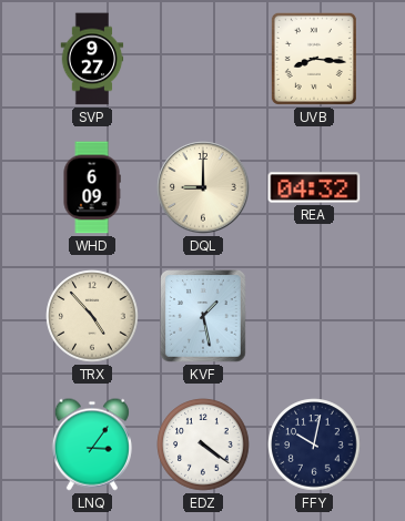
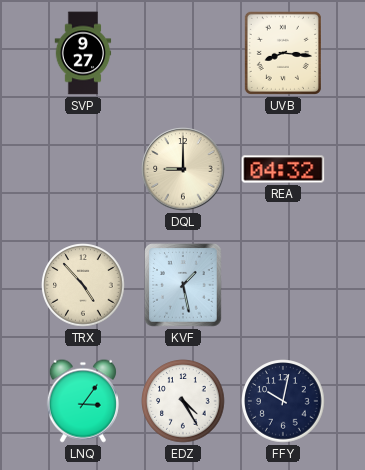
WHD: 6:09 -> none (92, 187)
EDZ: 4:21 -> 4:25 (183, 401)
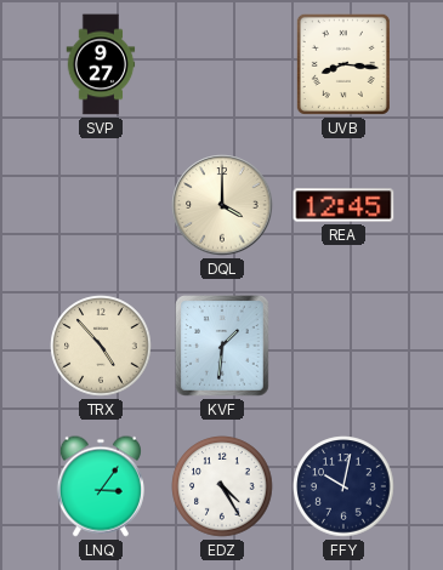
DQL: 9:00 -> 4:00 (222, 205)
REA: 04:32 -> 12:45 (343, 205)
KVF: 1:28 -> 1:31 (222, 346)
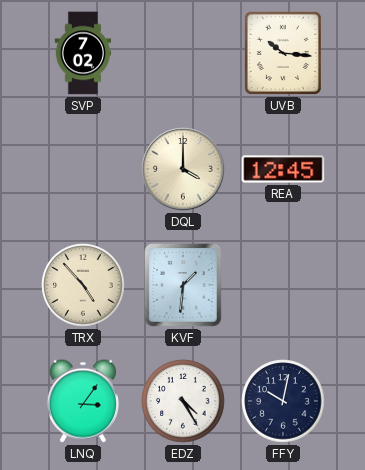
SVP: 9:27 -> 7:02 (83, 53)
UVB: 8:16 -> 10:16 (283, 53)
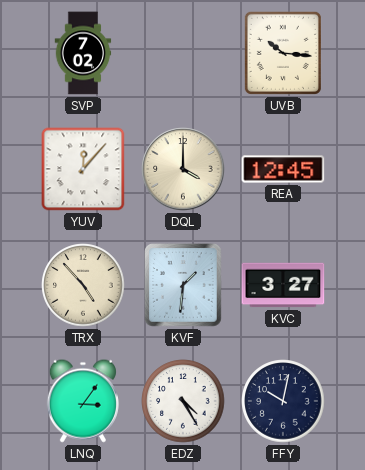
YUV: none -> 12:07 (83, 169)
KVC: none -> 3:27 (283, 285)
